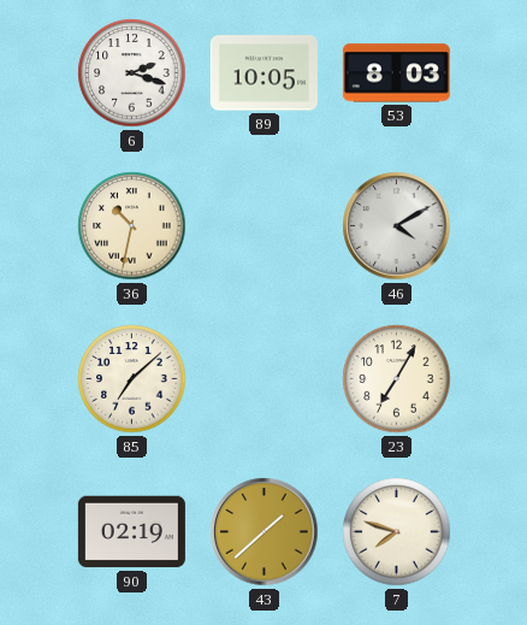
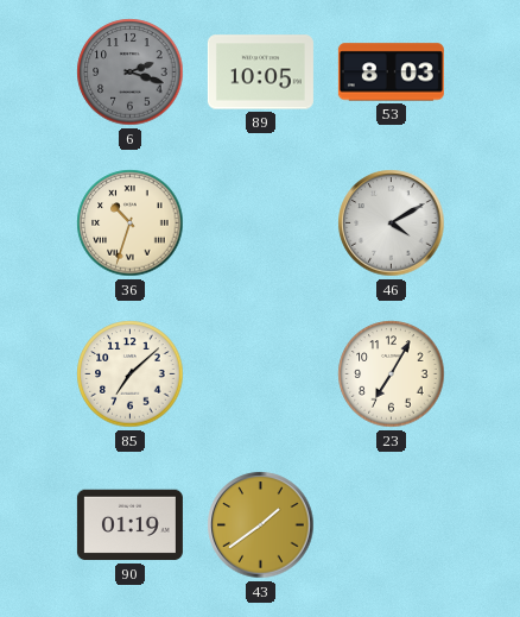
6 dial: white -> grey (131, 73)
36: 10:32 -> 10:33 (131, 223)
90: 02:19 -> 01:19 (129, 525)
43: 1:38 -> 1:39 (261, 525)
7: 7:48 -> none (397, 532)
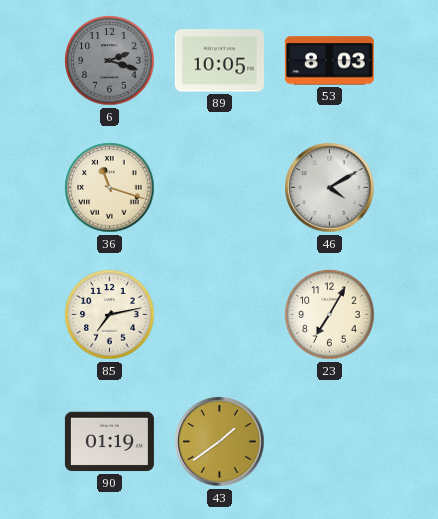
36: 10:33 -> 11:18 (110, 188)
85: 7:08 -> 7:13 (110, 315)
